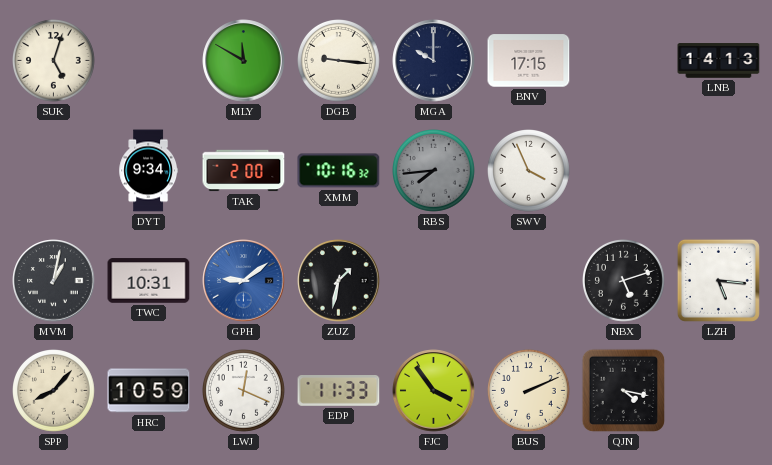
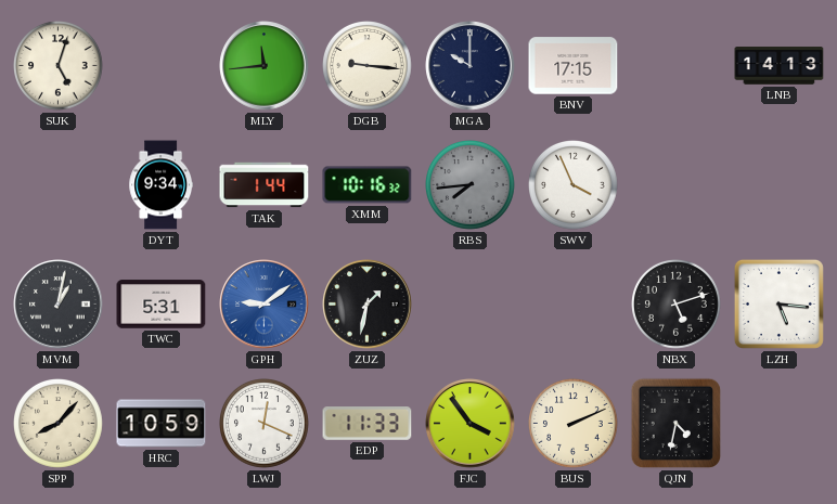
MLY: 11:50 -> 11:44 (265, 66)
TAK: 2:00 -> 1:44 (265, 185)
TWC: 10:31 -> 5:31 (162, 305)
QJN: 4:17 -> 4:32 (677, 424)
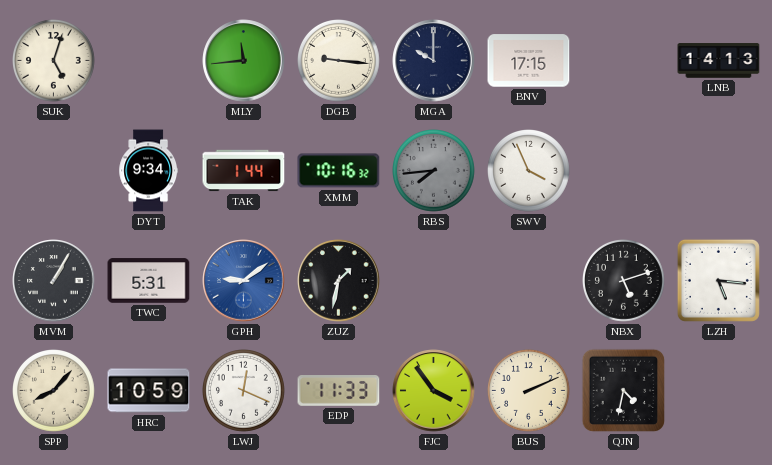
MVM: 1:02 -> 1:05 (54, 281)
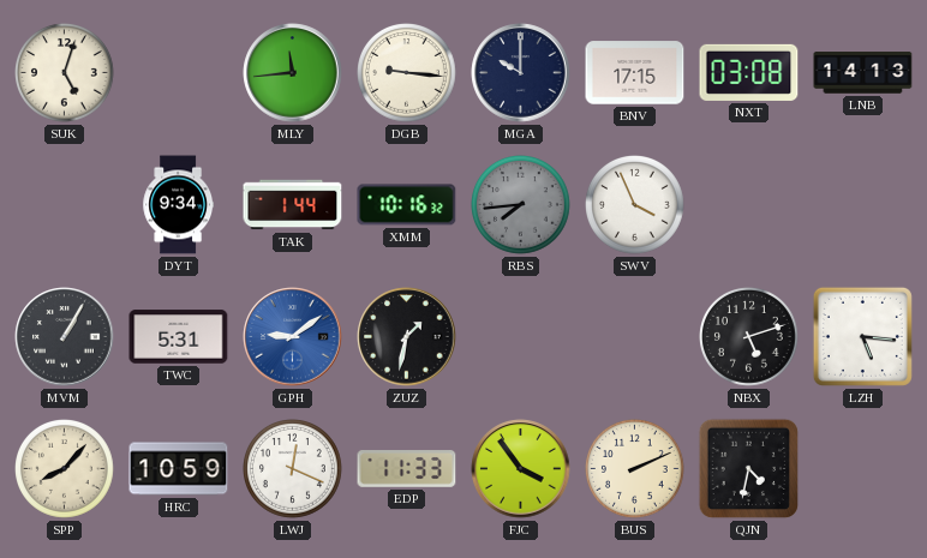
NXT: none -> 03:08 (749, 72)
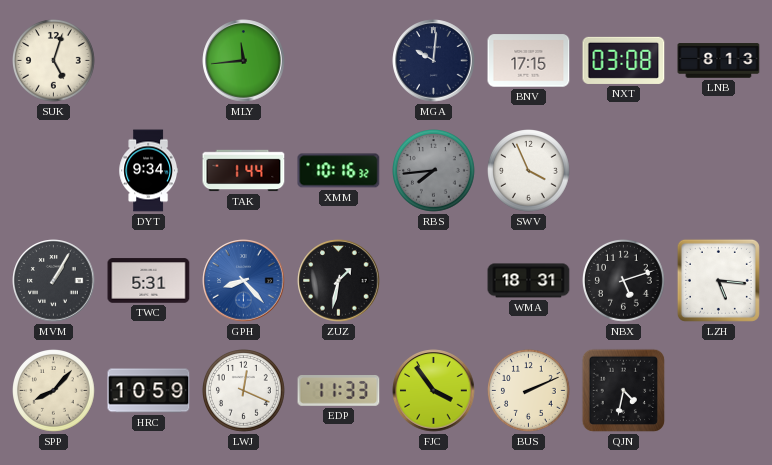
DGB: 9:16 -> none (407, 73)
MGA: 10:00 -> 10:01 (434, 61)
LNB: 14:13 -> 8:13 (719, 61)
GPH: 9:09 -> 8:23 (244, 281)
WMA: none -> 18:31 (529, 281)
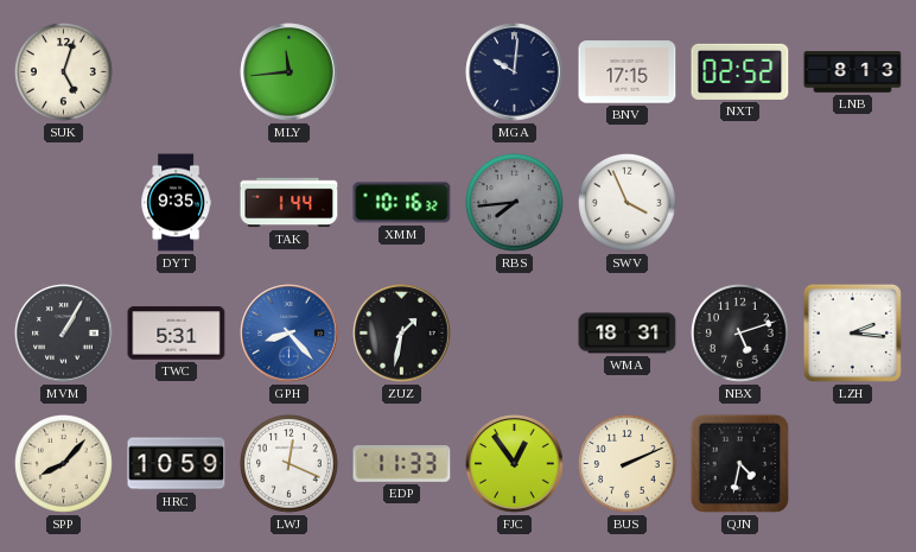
NXT: 03:08 -> 02:52 (740, 71)
DYT: 9:34 -> 9:35 (176, 203)
LZH: 5:16 -> 2:16 (852, 332)
FJC: 3:54 -> 12:54 (515, 464)
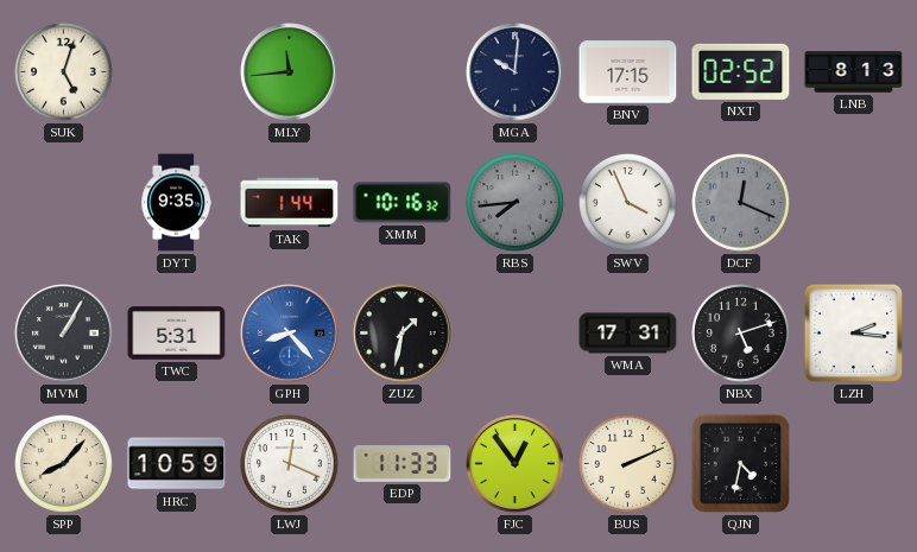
DCF: none -> 12:19 (741, 203)
WMA: 18:31 -> 17:31 (628, 334)
